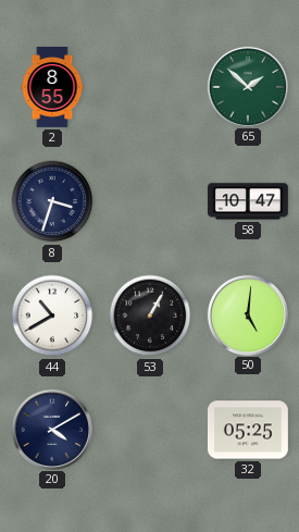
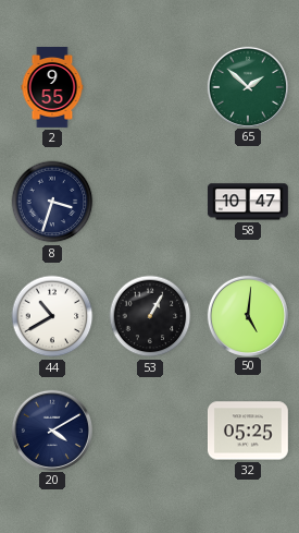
2: 8:55 -> 9:55 (52, 88)
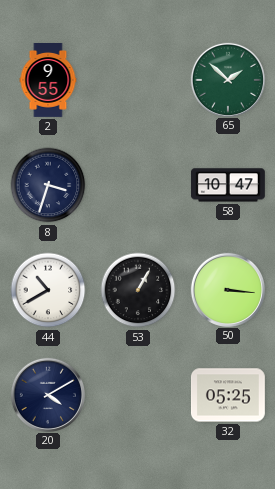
50: 5:01 -> 3:16 (227, 289)
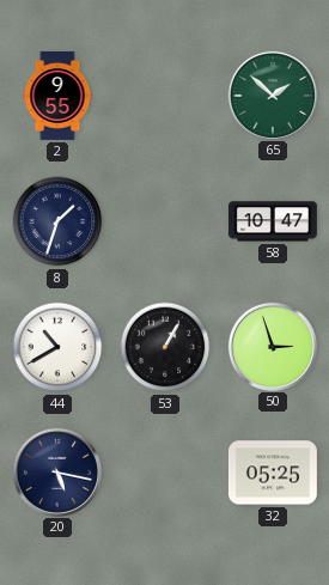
8: 3:33 -> 1:33 (57, 221)
50: 3:16 -> 2:57 (272, 346)
20: 4:10 -> 5:17 (56, 471)
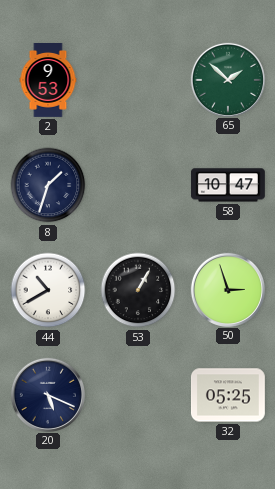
2: 9:55 -> 9:53 (48, 81)
20: 5:17 -> 5:19 (47, 394)
